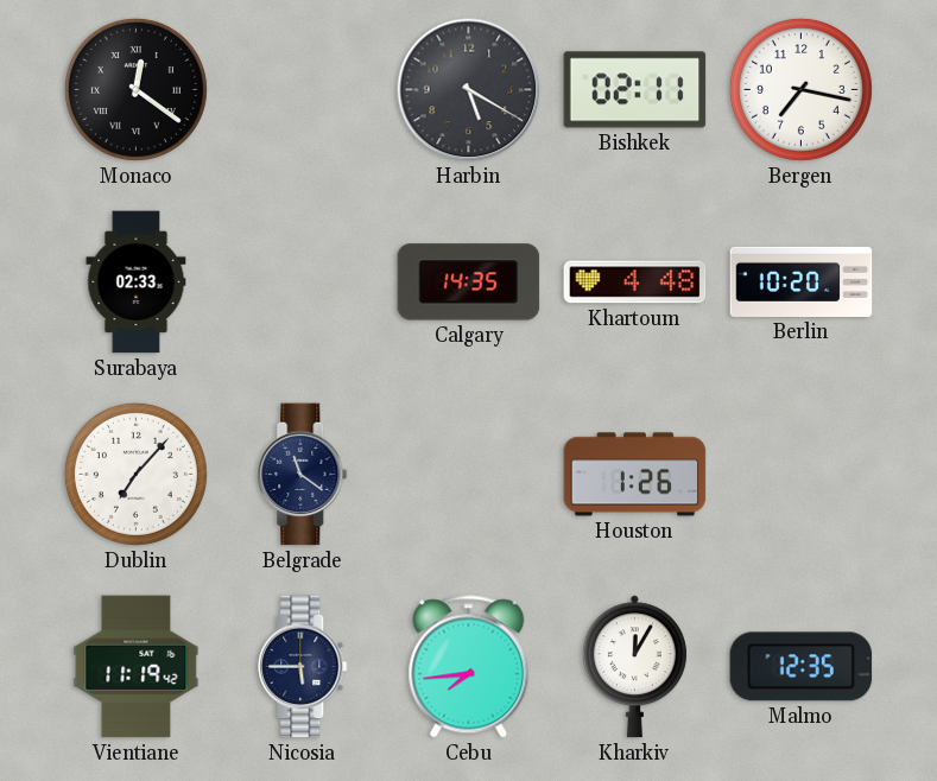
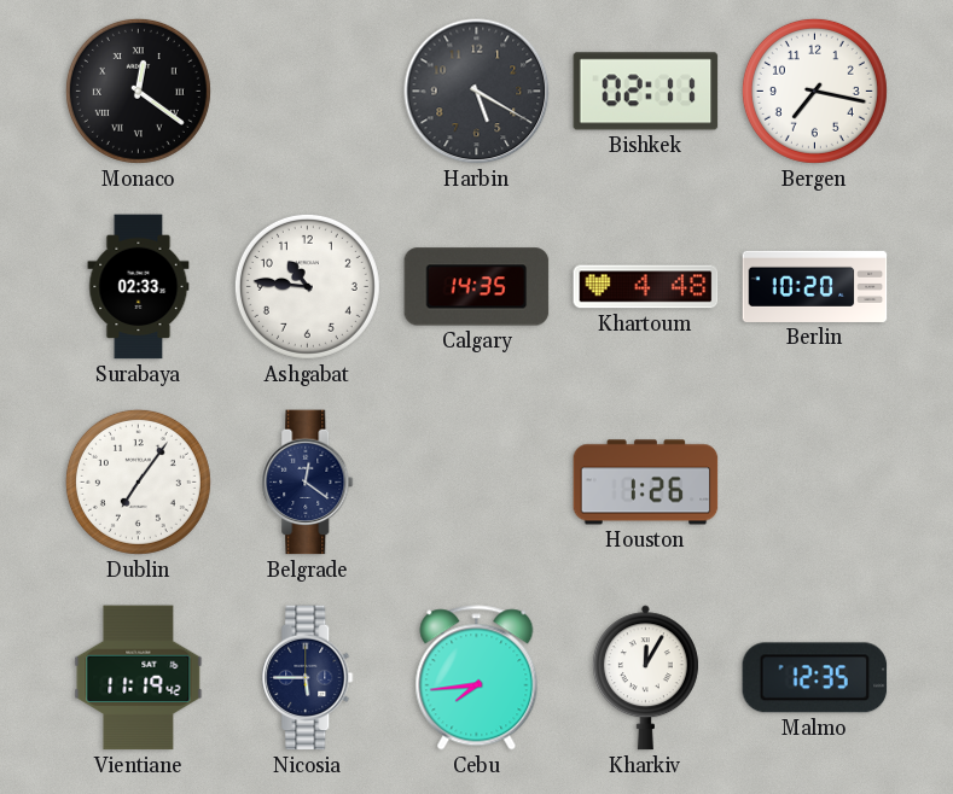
Ashgabat: none -> 10:46 (307, 286)
Dublin: 7:07 -> 7:06 (138, 481)
Belgrade: 11:21 -> 12:21 (308, 483)
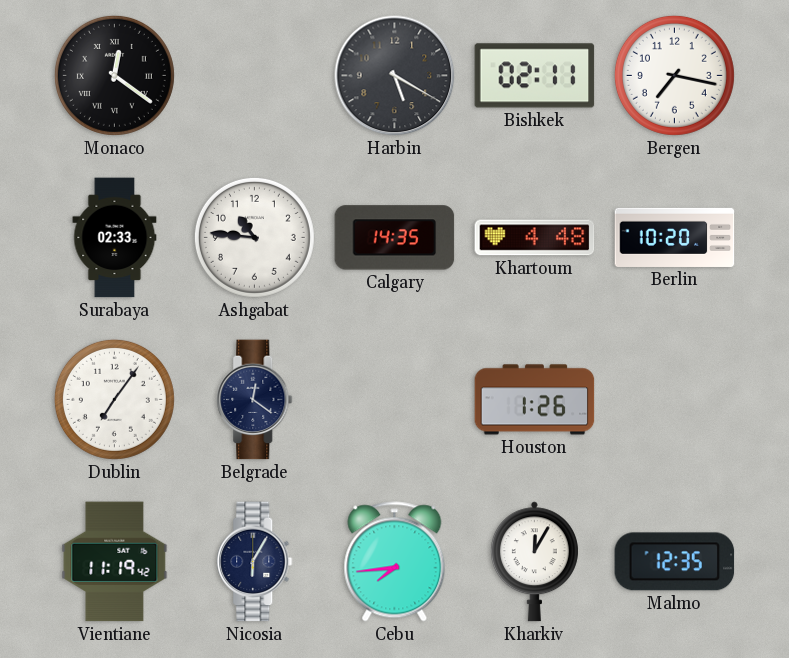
Nicosia: 5:45 -> 6:05 (255, 562)
